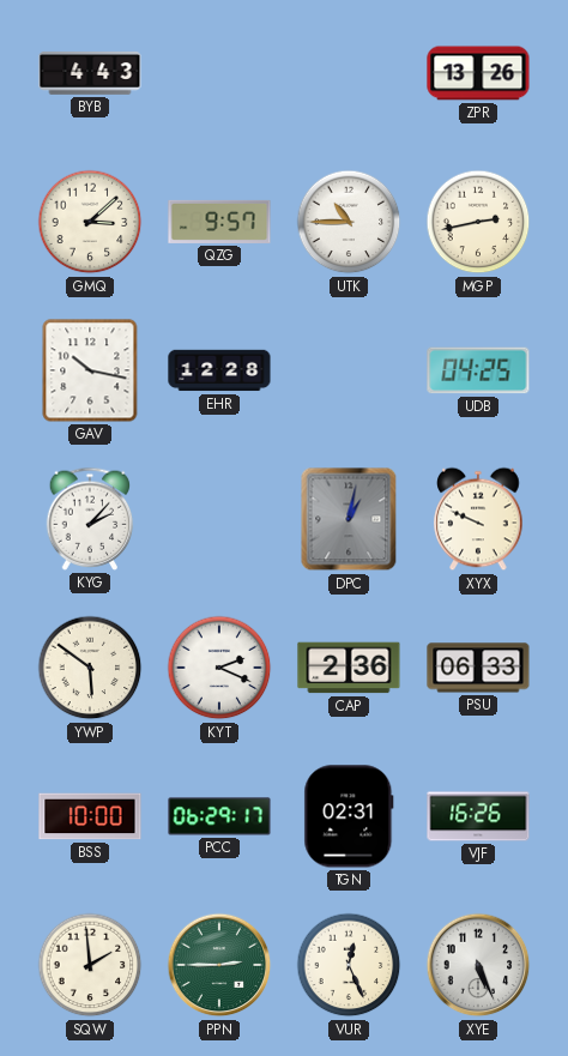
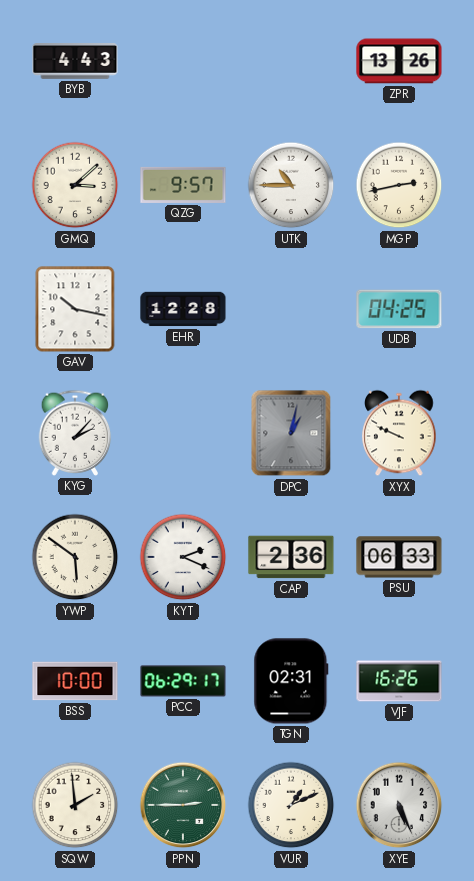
VUR: 12:26 -> 1:11 (291, 805)
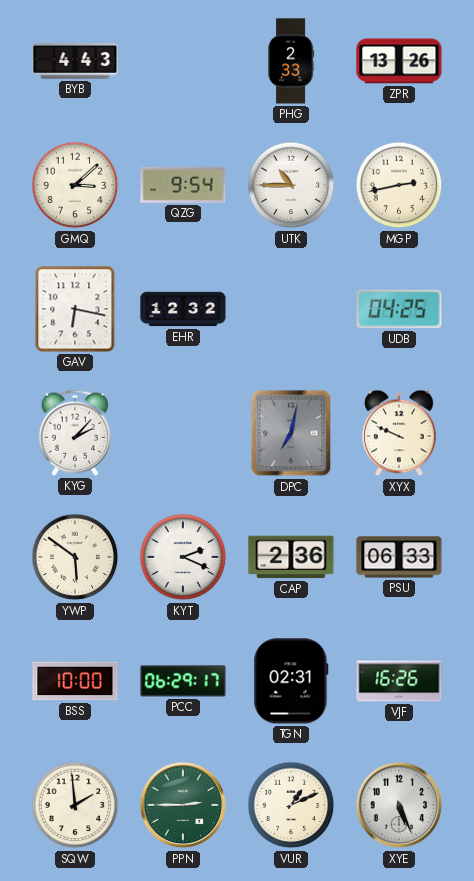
PHG: none -> 2:33 (291, 61)
QZG: 9:57 -> 9:54 (183, 185)
GAV: 10:17 -> 6:17 (75, 309)
EHR: 12:28 -> 12:32 (183, 309)
DPC: 1:02 -> 7:02 (291, 433)
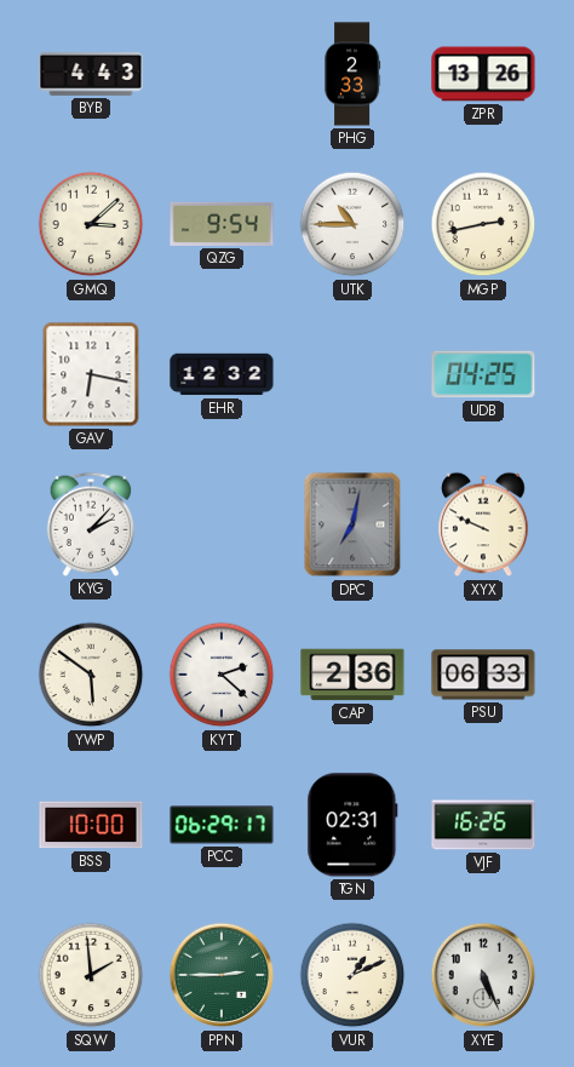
KYT: 2:19 -> 2:22 (222, 675)
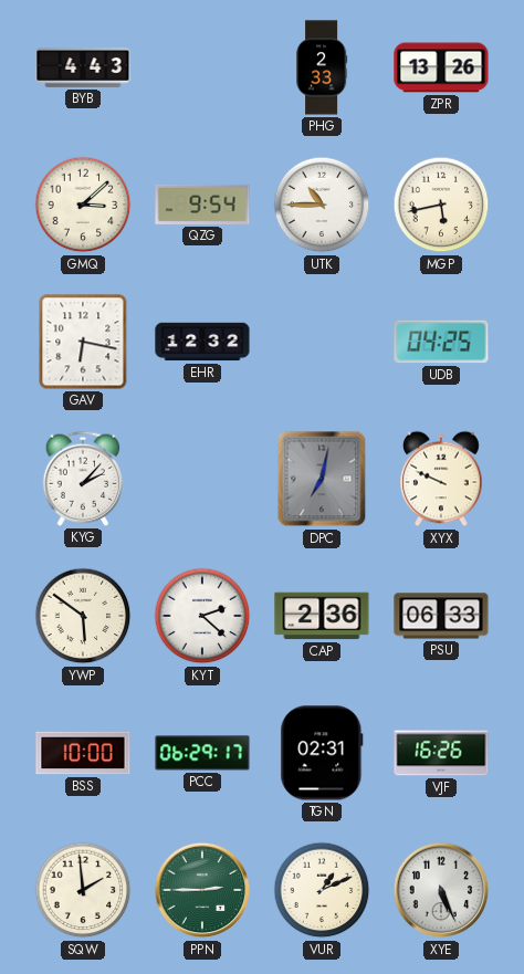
MGP: 2:43 -> 5:43 (441, 205)
